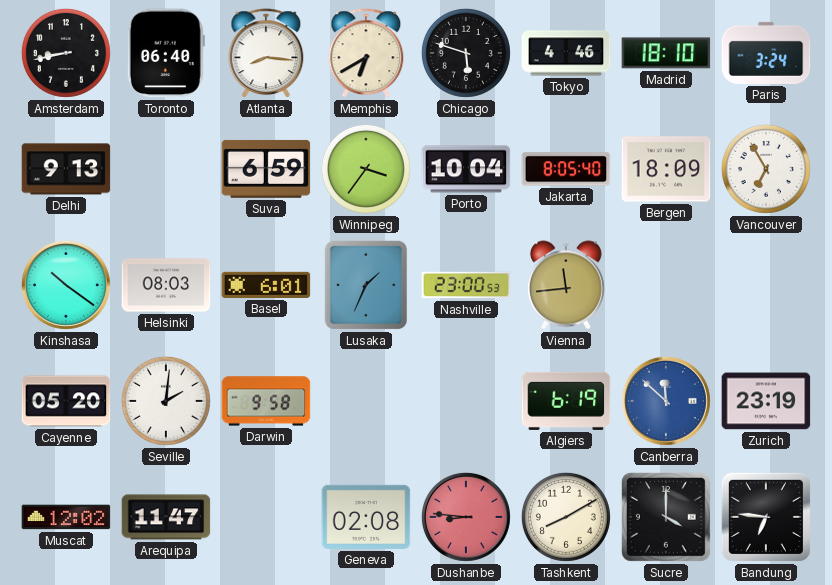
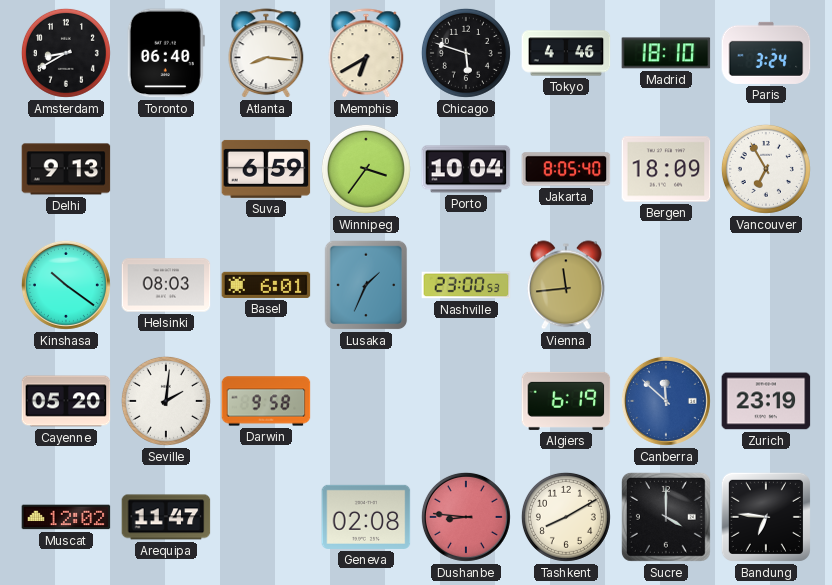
Amsterdam: 8:43 -> 8:40 (66, 53)
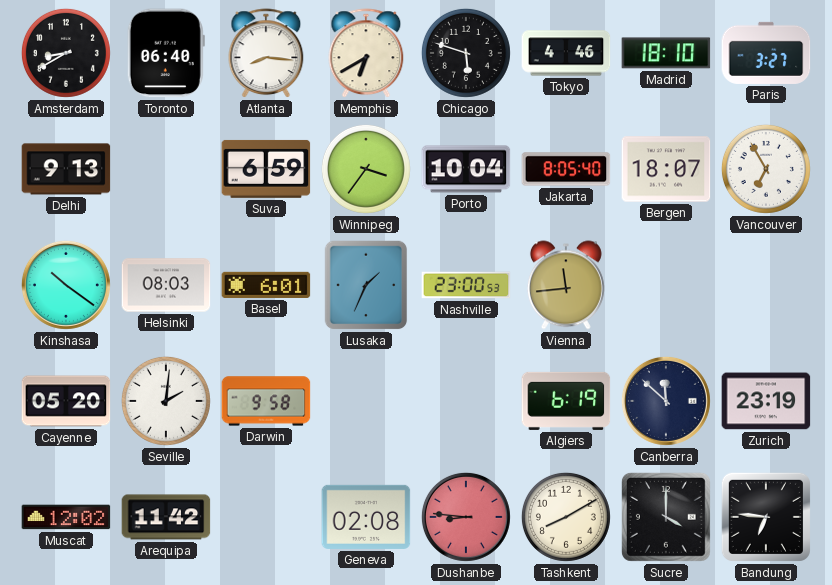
Paris: 3:24 -> 3:27 (766, 53)
Bergen: 18:09 -> 18:07 (666, 169)
Canberra dial: blue -> navy (666, 401)
Arequipa: 11:47 -> 11:42 (166, 517)
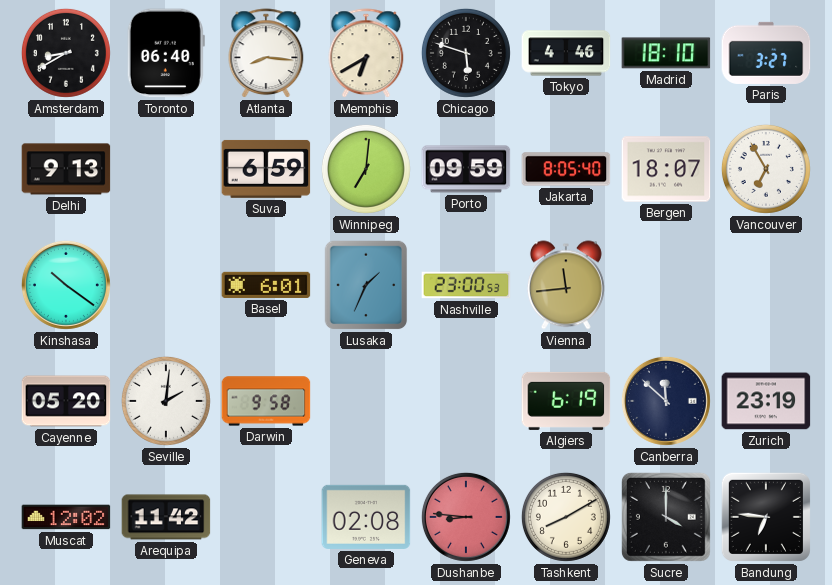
Winnipeg: 3:36 -> 7:01 (366, 169)
Porto: 10:04 -> 09:59 (466, 169)
Helsinki: 08:03 -> none (166, 285)
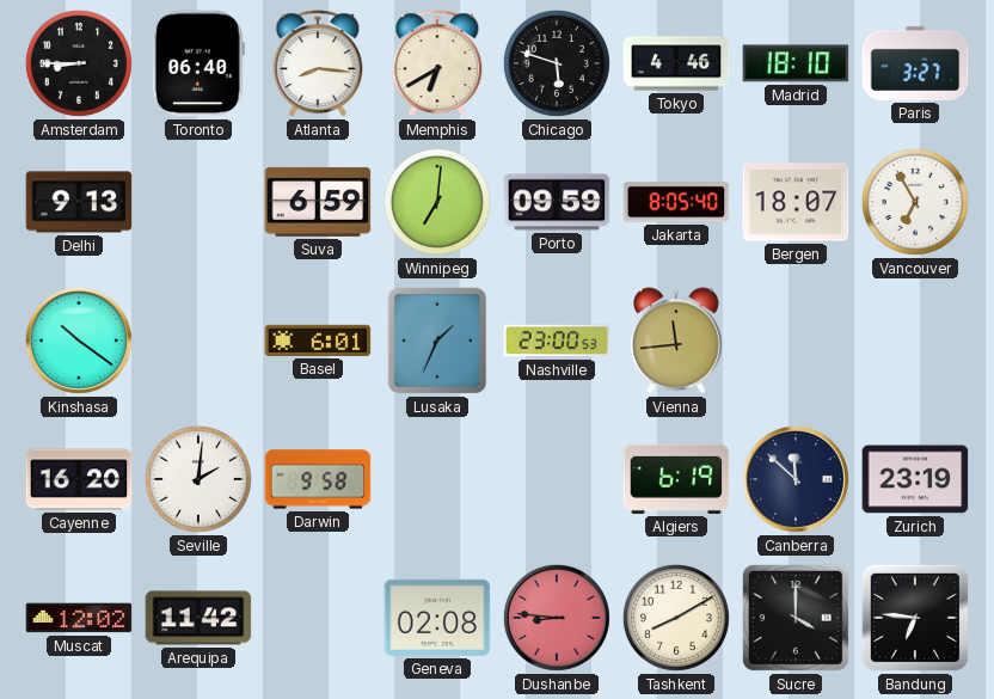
Amsterdam: 8:40 -> 8:45 (79, 63)
Cayenne: 05:20 -> 16:20 (79, 479)
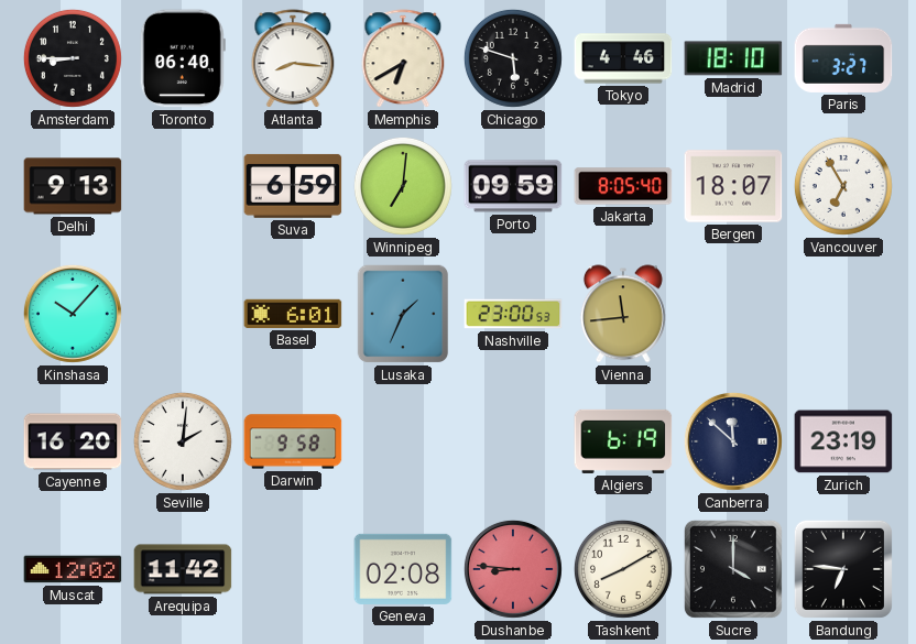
Kinshasa: 10:21 -> 10:07 (73, 314)
